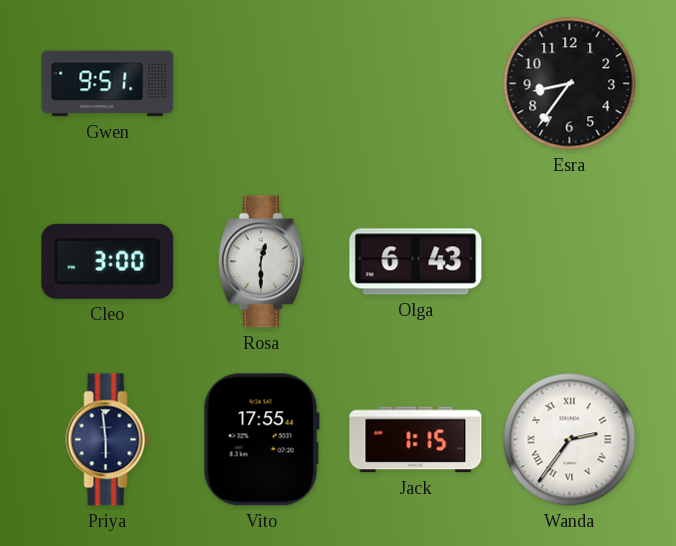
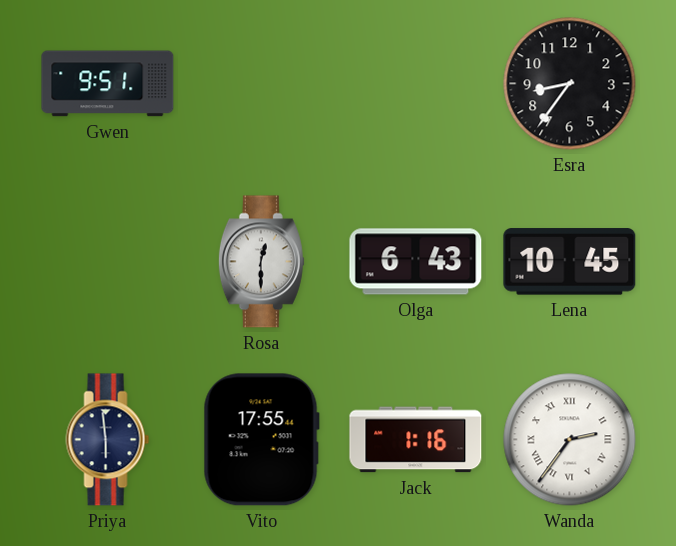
Cleo: 3:00 -> none (108, 261)
Lena: none -> 10:45 (570, 262)
Jack: 1:15 -> 1:16 (416, 440)
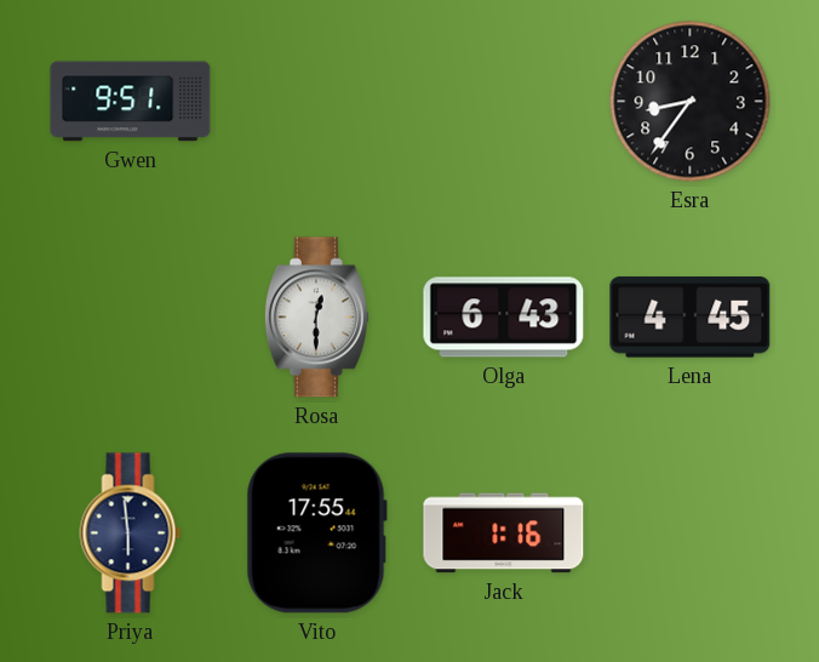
Lena: 10:45 -> 4:45 (691, 318)
Wanda: 2:36 -> none (570, 440)
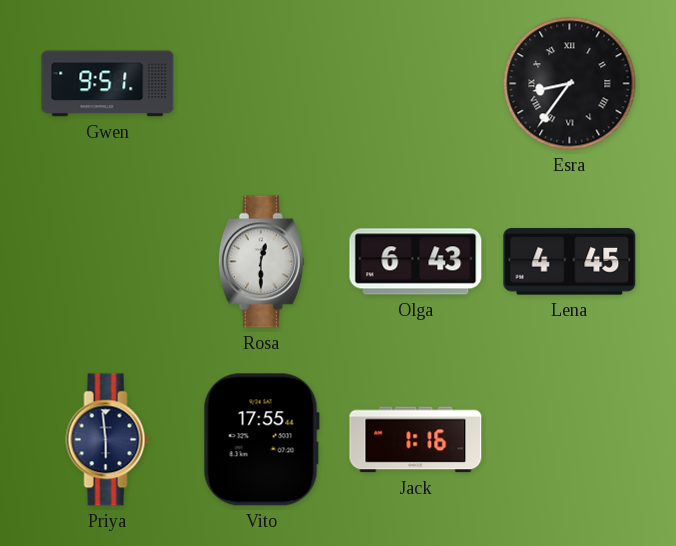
Esra numerals: Arabic -> Roman (570, 84)
